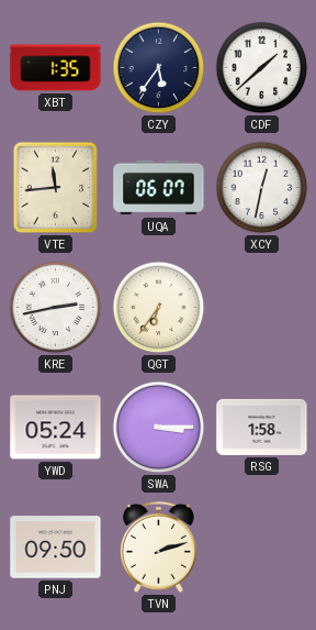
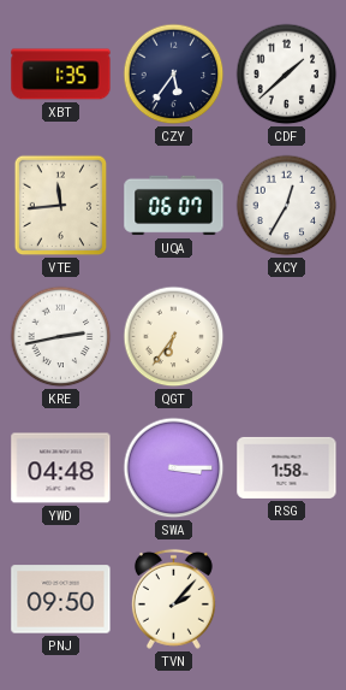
XCY: 12:32 -> 12:35 (287, 206)
YWD: 05:24 -> 04:48 (61, 468)
TVN: 2:12 -> 2:07 (173, 598)
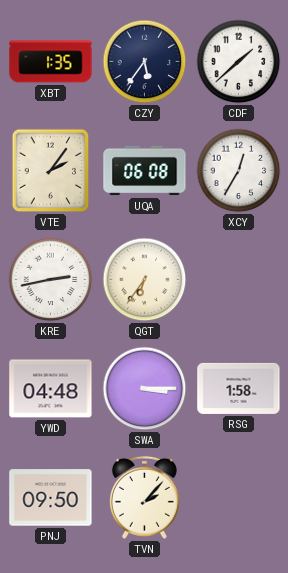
VTE: 11:44 -> 2:06 (51, 171)
UQA: 06:07 -> 06:08 (145, 171)
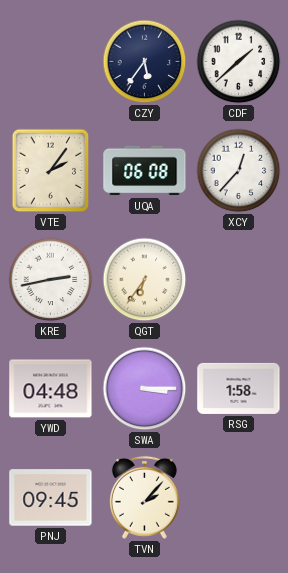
XBT: 1:35 -> none (51, 62)
XCY: 12:35 -> 12:37 (239, 171)
PNJ: 09:50 -> 09:45 (51, 498)
